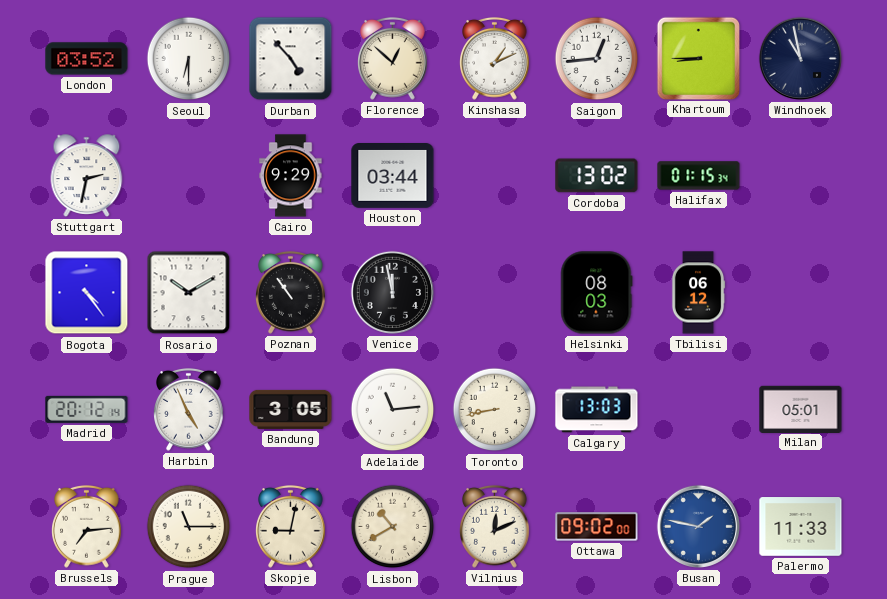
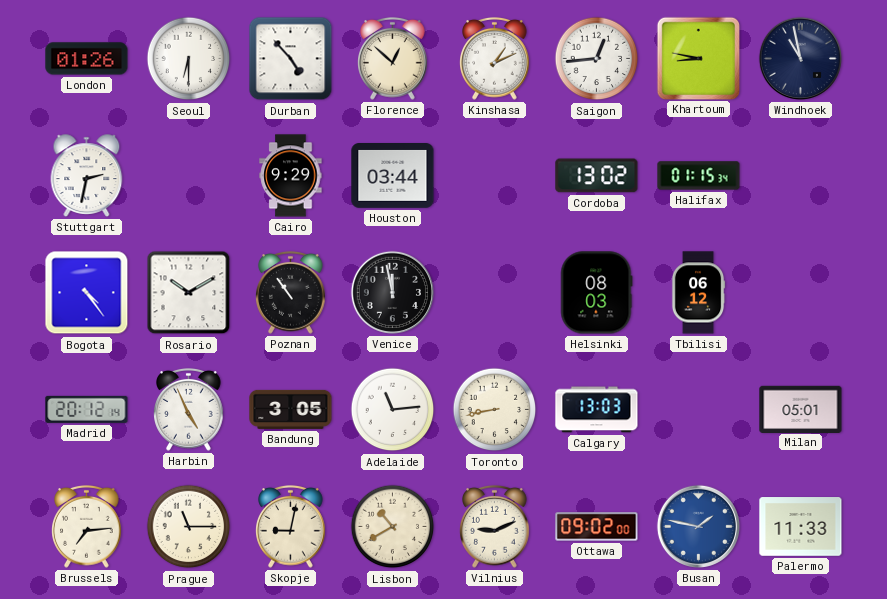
London: 03:52 -> 01:26 (87, 59)
Khartoum: 8:45 -> 8:47 (698, 58)
Vilnius: 12:11 -> 9:11 (495, 527)
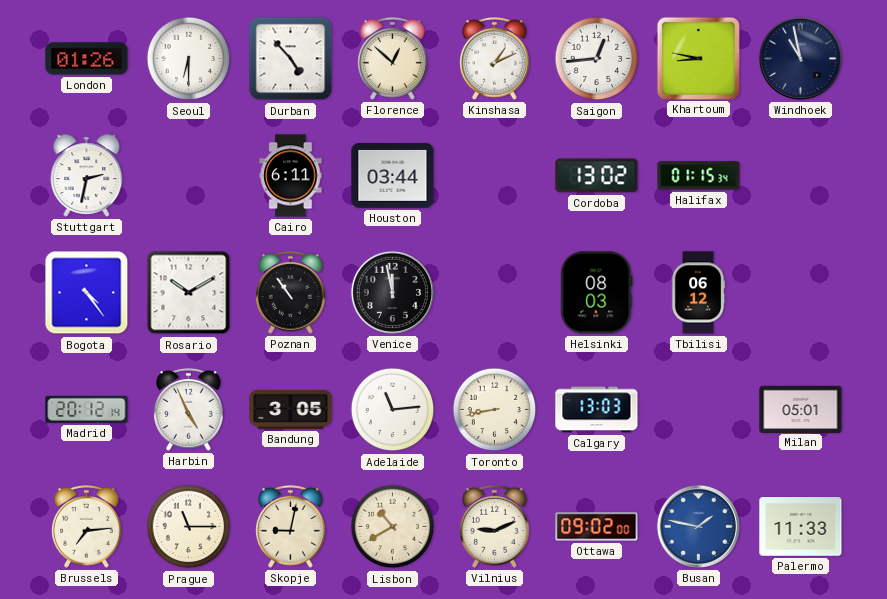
Cairo: 9:29 -> 6:11 (291, 176)
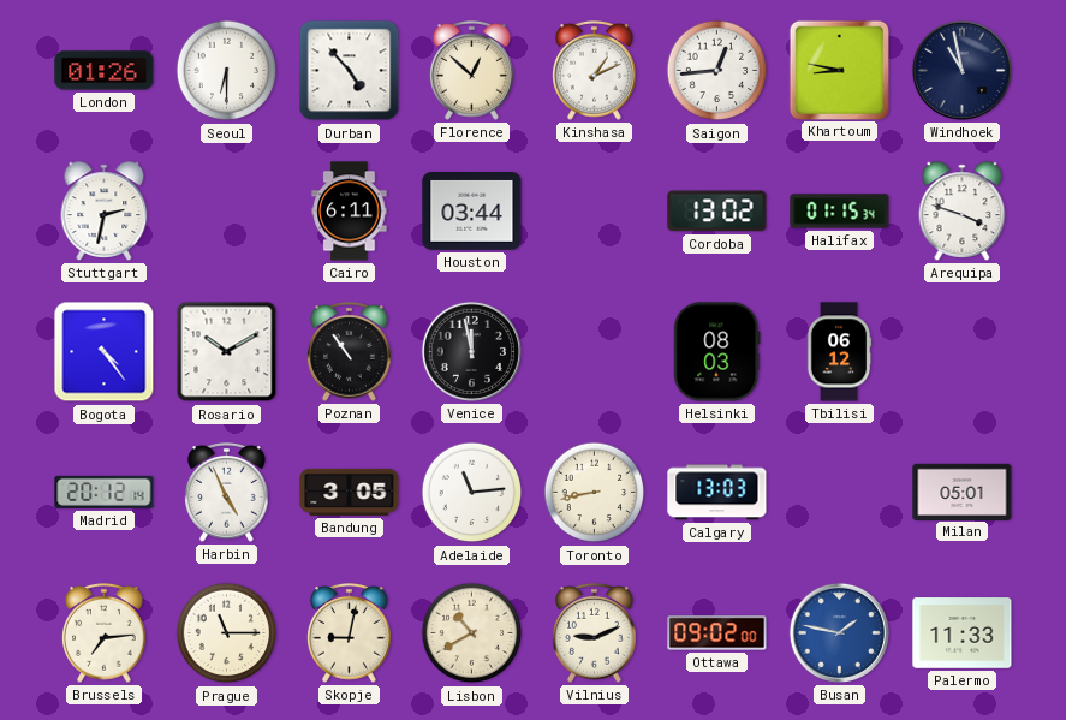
Arequipa: none -> 3:48 (963, 212)
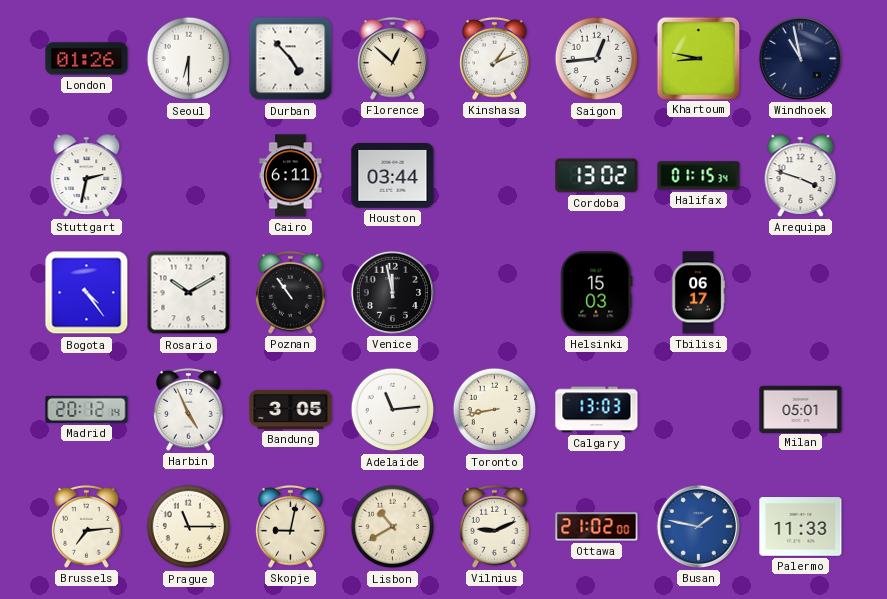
Helsinki: 08:03 -> 15:03 (597, 293)
Tbilisi: 06:12 -> 06:17 (698, 293)
Ottawa: 09:02 -> 21:02 (597, 527)
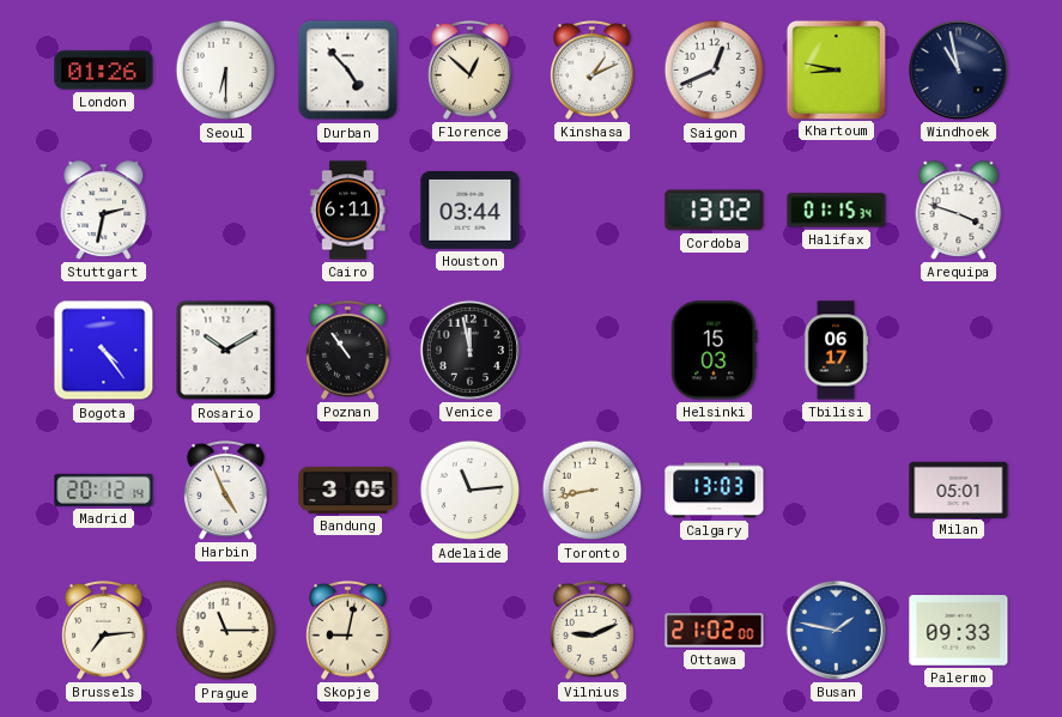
Saigon: 12:44 -> 12:41 (715, 71)
Lisbon: 10:40 -> none (393, 527)
Palermo: 11:33 -> 09:33 (959, 631)
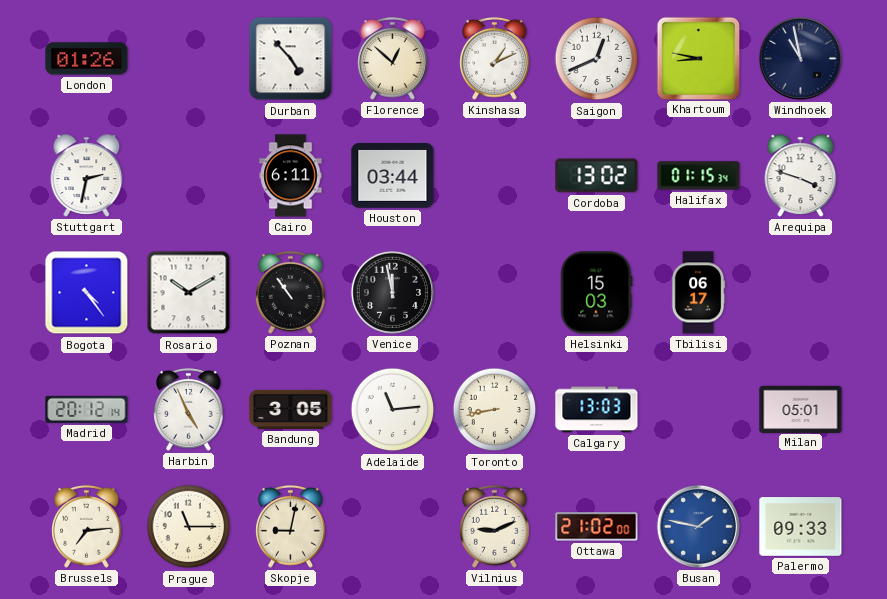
Seoul: 6:30 -> none (226, 71)
